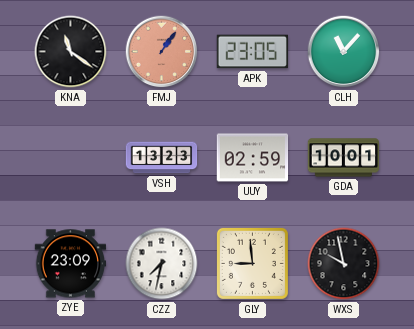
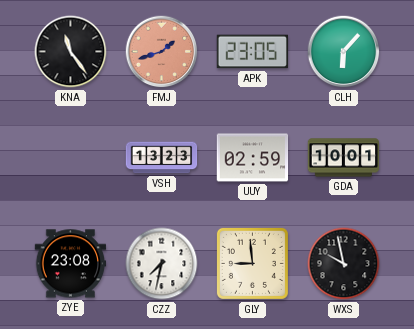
KNA: 11:21 -> 11:24 (71, 52)
FMJ: 1:06 -> 1:42 (162, 52)
CLH: 11:07 -> 6:07 (344, 52)
ZYE: 23:09 -> 23:08 (71, 264)
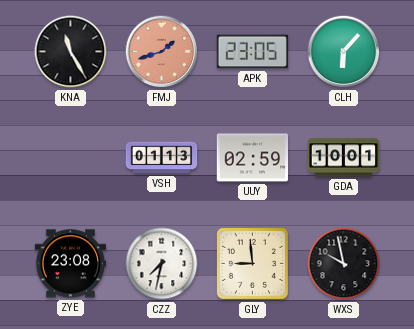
KNA: 11:24 -> 11:25 (71, 52)
VSH: 13:23 -> 01:13 (162, 158)
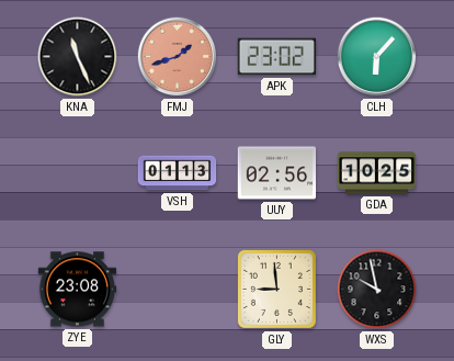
KNA: 11:25 -> 11:26 (78, 57)
APK: 23:05 -> 23:02 (277, 57)
UUY: 02:59 -> 02:56 (277, 173)
GDA: 10:01 -> 10:25 (377, 173)
CZZ: 7:32 -> none (162, 264)
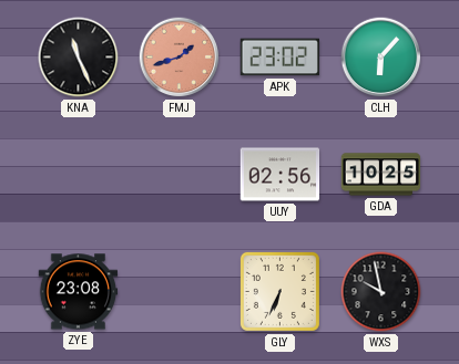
VSH: 01:13 -> none (178, 173)
GLY: 8:59 -> 6:34 (279, 291)
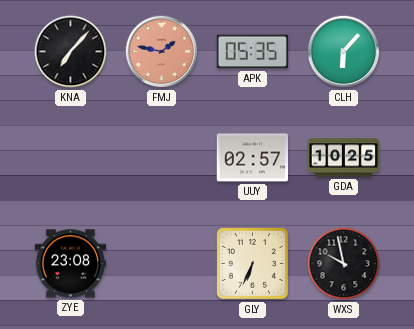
KNA: 11:26 -> 7:07 (71, 52)
FMJ: 1:42 -> 1:47 (162, 52)
APK: 23:02 -> 05:35 (253, 52)
UUY: 02:56 -> 02:57 (253, 158)
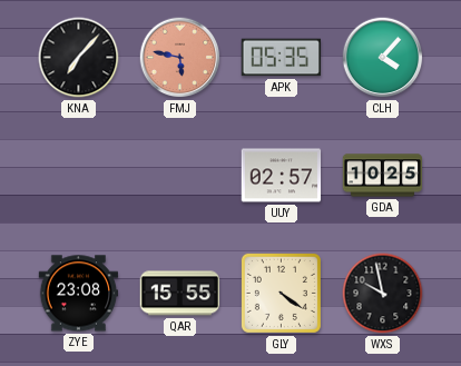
FMJ: 1:47 -> 5:47 (180, 58)
CLH: 6:07 -> 4:07 (383, 58)
QAR: none -> 15:55 (180, 294)
GLY: 6:34 -> 4:21 (281, 293)
